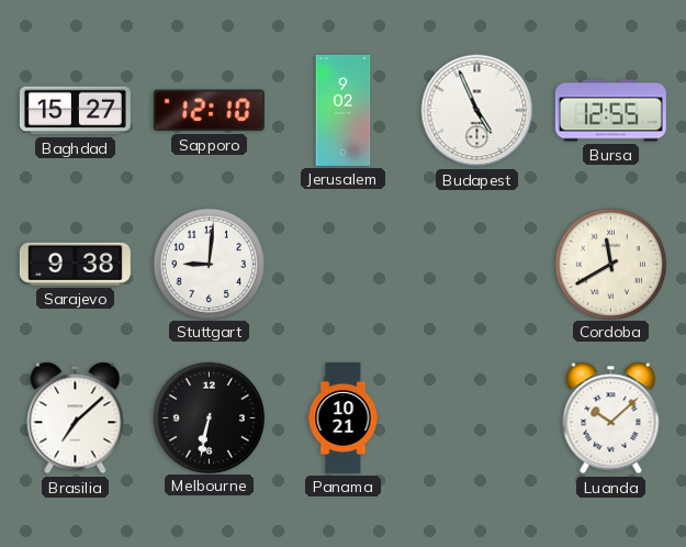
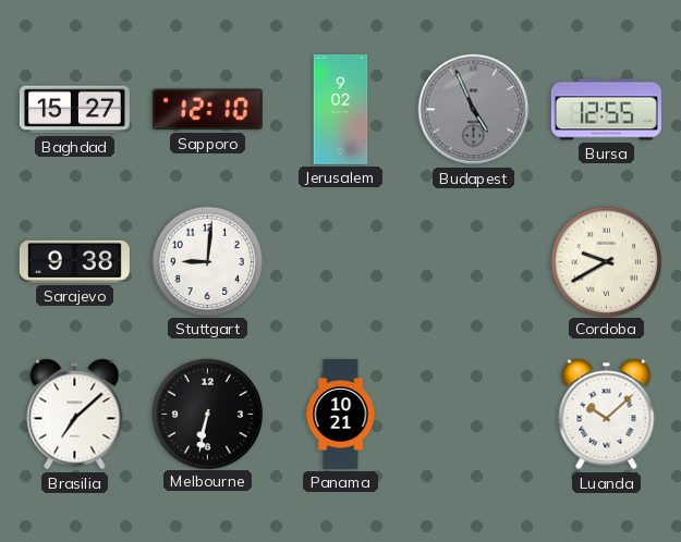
Budapest dial: white -> grey (474, 110)
Cordoba: 11:40 -> 9:40 (606, 261)
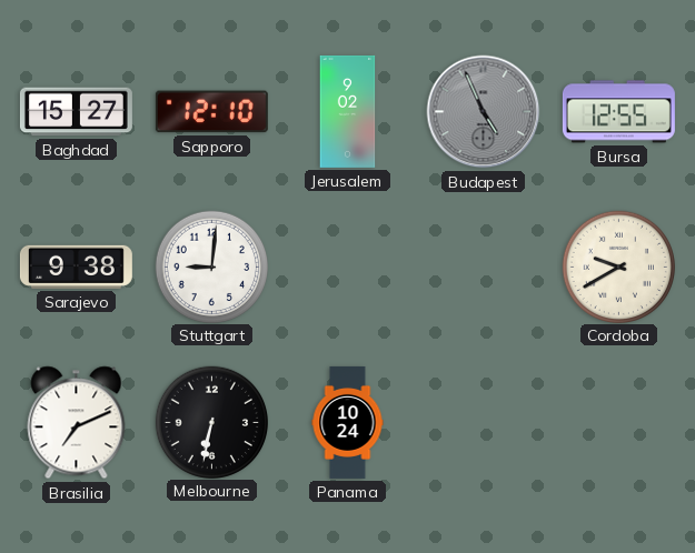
Brasilia: 7:08 -> 7:11 (77, 423)
Panama: 10:21 -> 10:24 (348, 422)
Luanda: 10:08 -> none (607, 415)
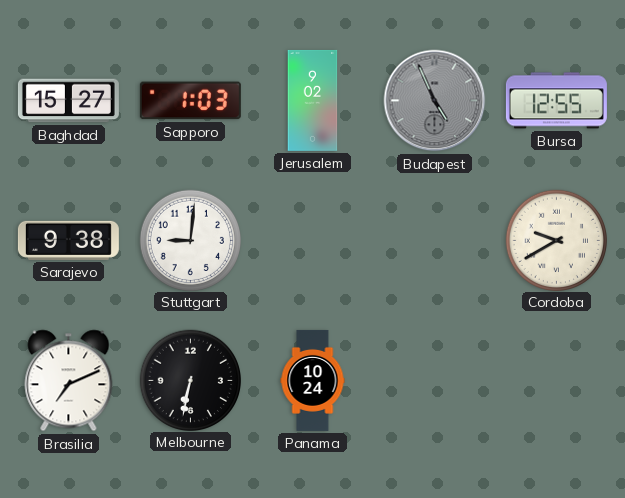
Sapporo: 12:10 -> 1:03 (190, 101)
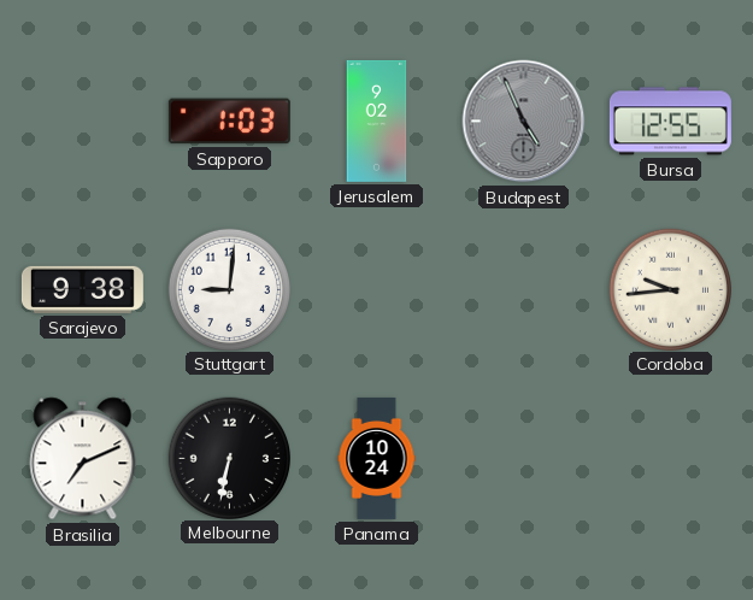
Baghdad: 15:27 -> none (68, 101)
Cordoba: 9:40 -> 9:44 (670, 289)
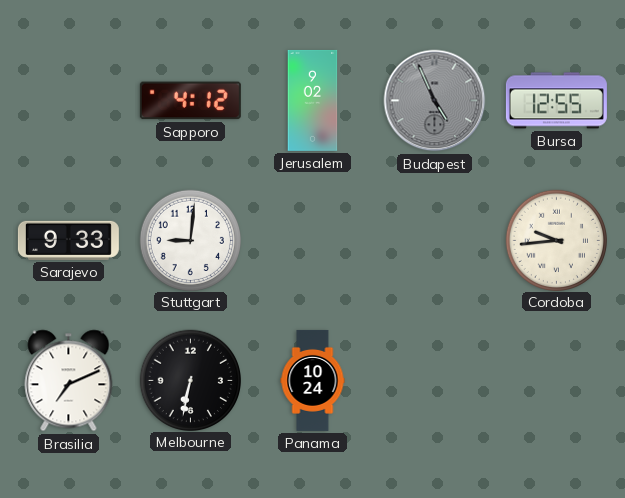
Sapporo: 1:03 -> 4:12 (190, 101)
Sarajevo: 9:38 -> 9:33 (68, 240)
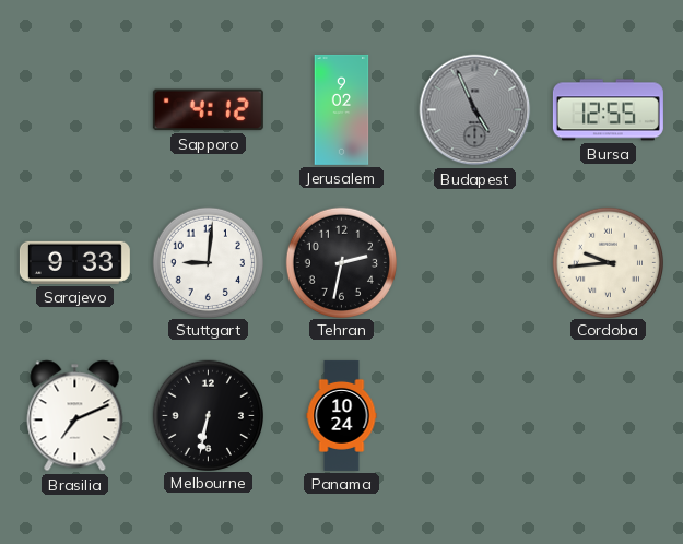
Tehran: none -> 2:32 (341, 262)
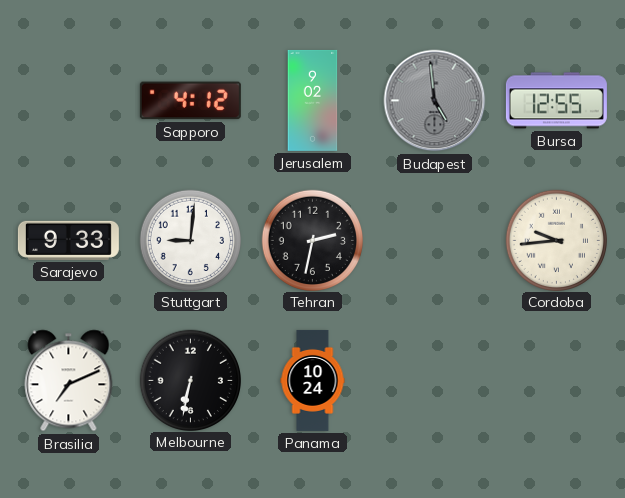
Budapest: 4:56 -> 4:59 (435, 101)
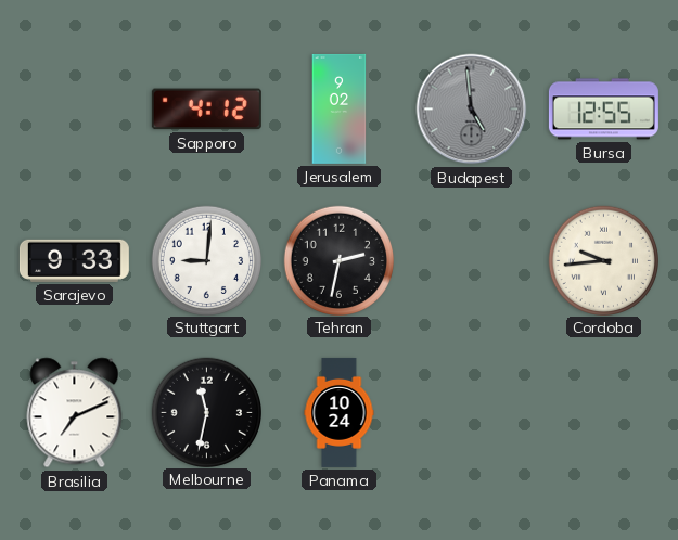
Melbourne: 6:32 -> 11:32 (206, 412)
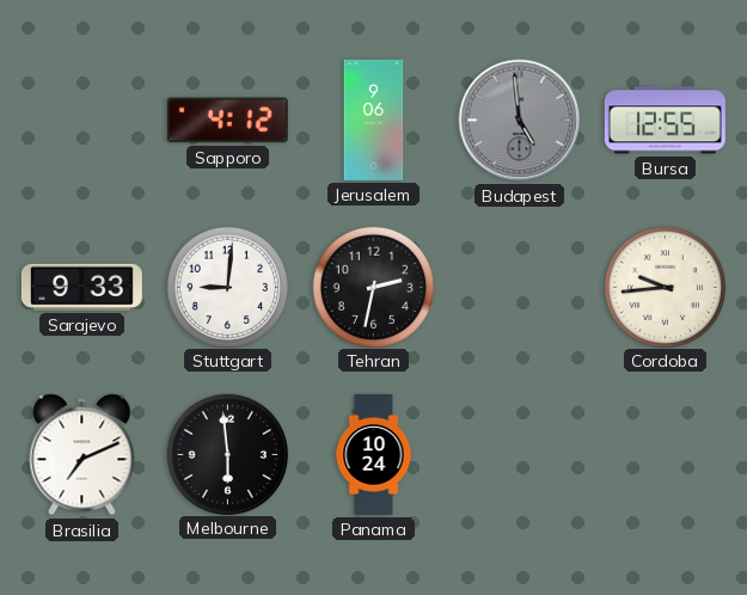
Jerusalem: 9:02 -> 9:06 (374, 119)
Melbourne: 11:32 -> 5:59 (227, 454)
